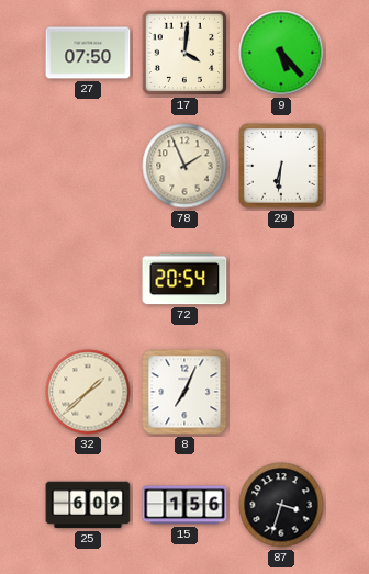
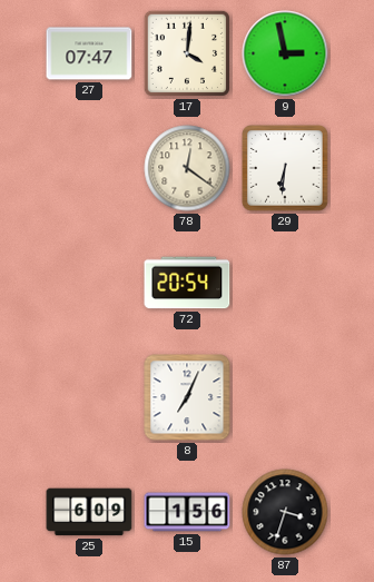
27: 07:50 -> 07:47 (89, 53)
9: 5:23 -> 2:58 (285, 53)
78: 1:56 -> 12:21 (187, 168)
32: 1:38 -> none (88, 392)
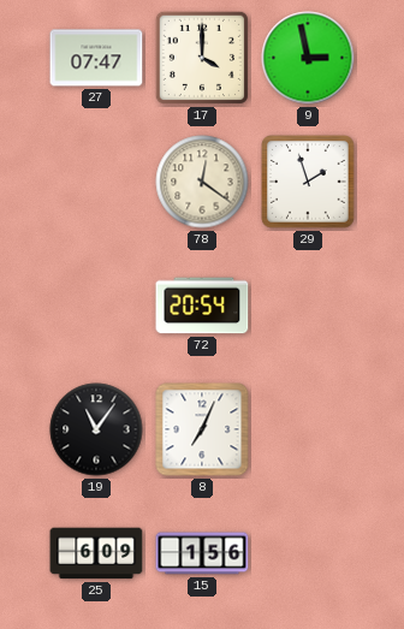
17: 4:01 -> 4:00 (201, 58)
29: 6:31 -> 1:57 (308, 182)
19: none -> 11:06 (96, 429)
87: 3:33 -> none (285, 512)
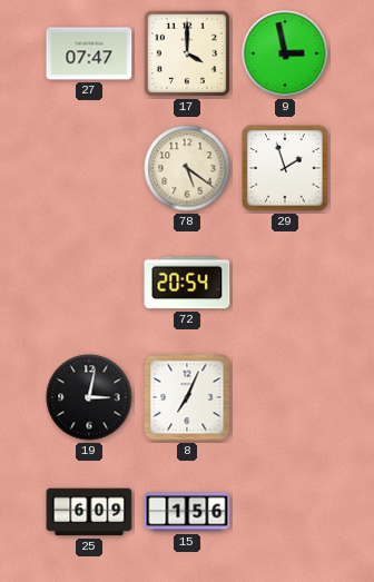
78: 12:21 -> 5:21 (187, 168)
19: 11:06 -> 3:02 (89, 397)
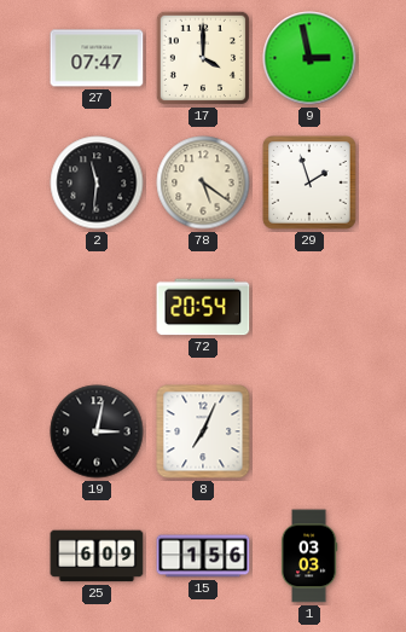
2: none -> 11:31 (97, 182)
1: none -> 03:03 (309, 556)
